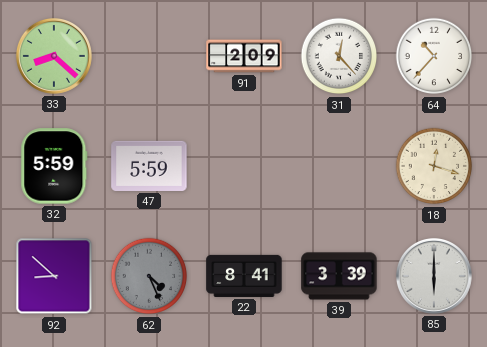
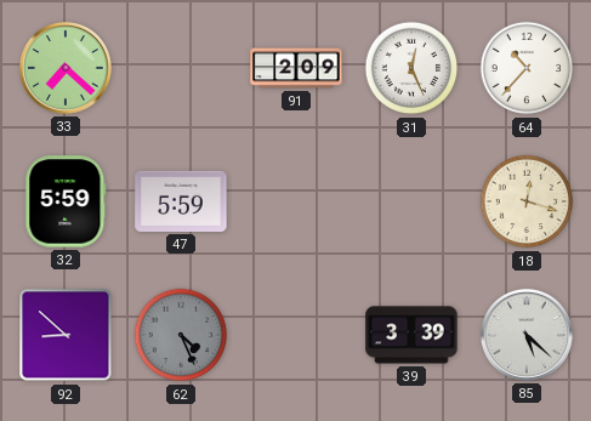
33: 8:22 -> 7:22 (66, 68)
31: 12:23 -> 12:26 (411, 68)
22: 8:41 -> none (244, 276)
85: 6:00 -> 5:22 (527, 335)
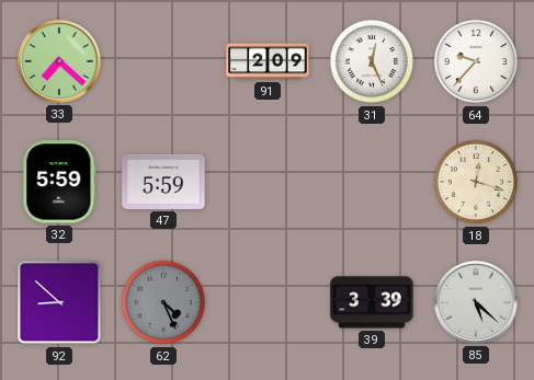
64: 10:37 -> 9:37 (476, 61)
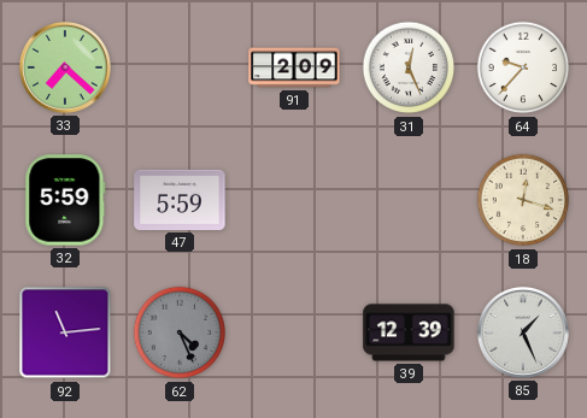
92: 8:52 -> 11:14 (65, 332)
39: 3:39 -> 12:39 (409, 332)
85: 5:22 -> 1:26 (523, 332)
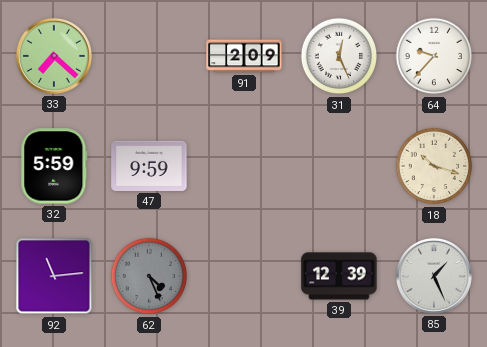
47: 5:59 -> 9:59 (149, 166)
18: 12:18 -> 10:18 (434, 166)
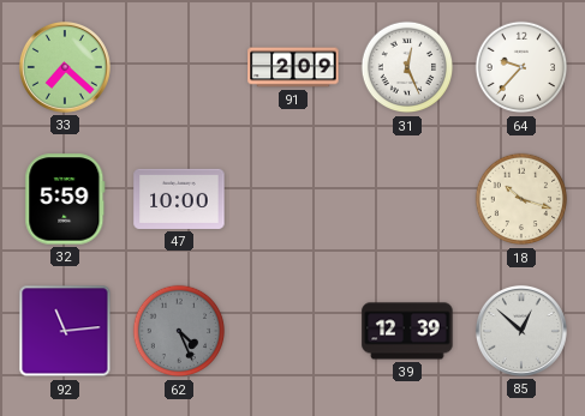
47: 9:59 -> 10:00 (179, 199)
85: 1:26 -> 12:52 (521, 331)
